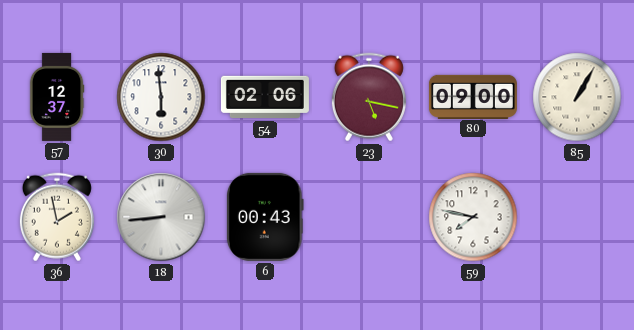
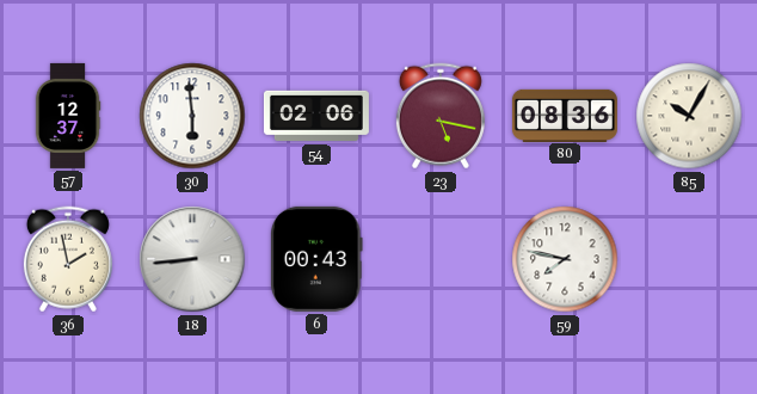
80: 09:00 -> 08:36 (565, 115)
85: 1:05 -> 10:05 (689, 116)
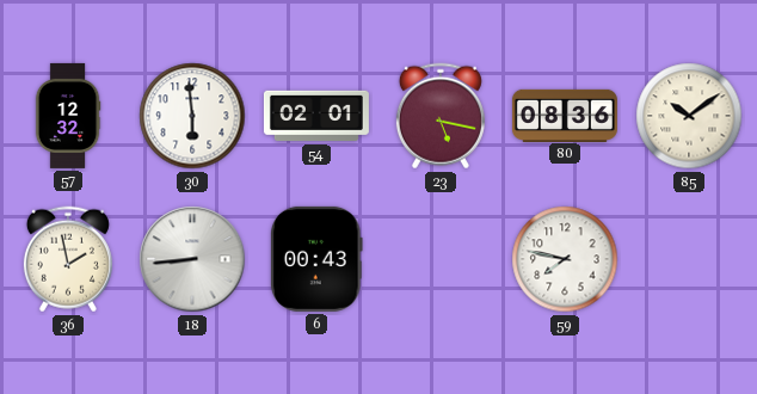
57: 12:37 -> 12:32 (68, 116)
54: 02:06 -> 02:01 (316, 116)
85: 10:05 -> 10:09 (689, 116)
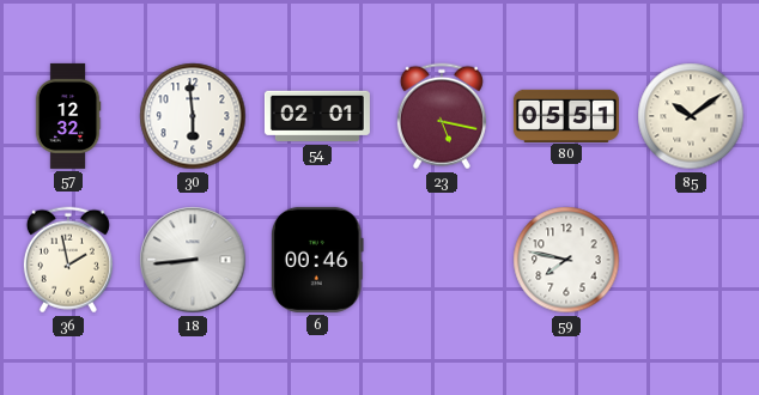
80: 08:36 -> 05:51 (566, 115)
6: 00:43 -> 00:46 (318, 260)
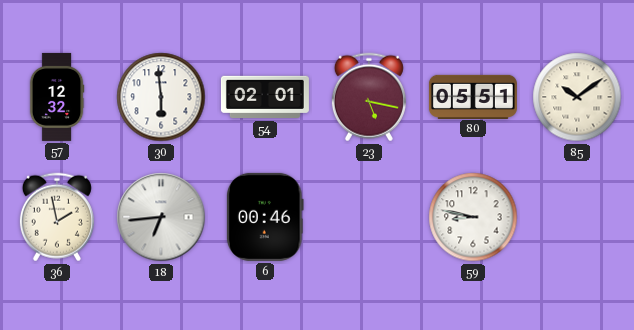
18: 8:44 -> 6:44 (161, 217)
59: 7:47 -> 8:47 (473, 217)
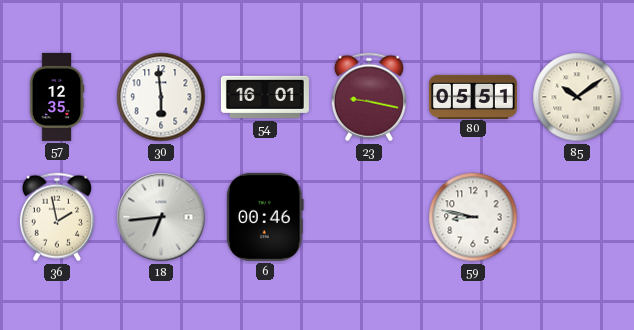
57: 12:32 -> 12:35 (57, 97)
54: 02:01 -> 16:01 (265, 97)
23: 5:17 -> 9:17 (369, 97)
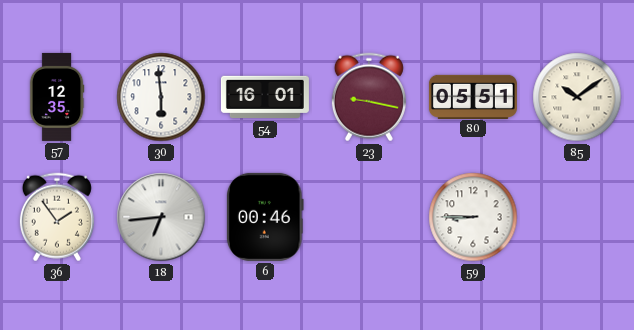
36: 1:58 -> 1:54 (57, 217)
59: 8:47 -> 8:45 (473, 217)
